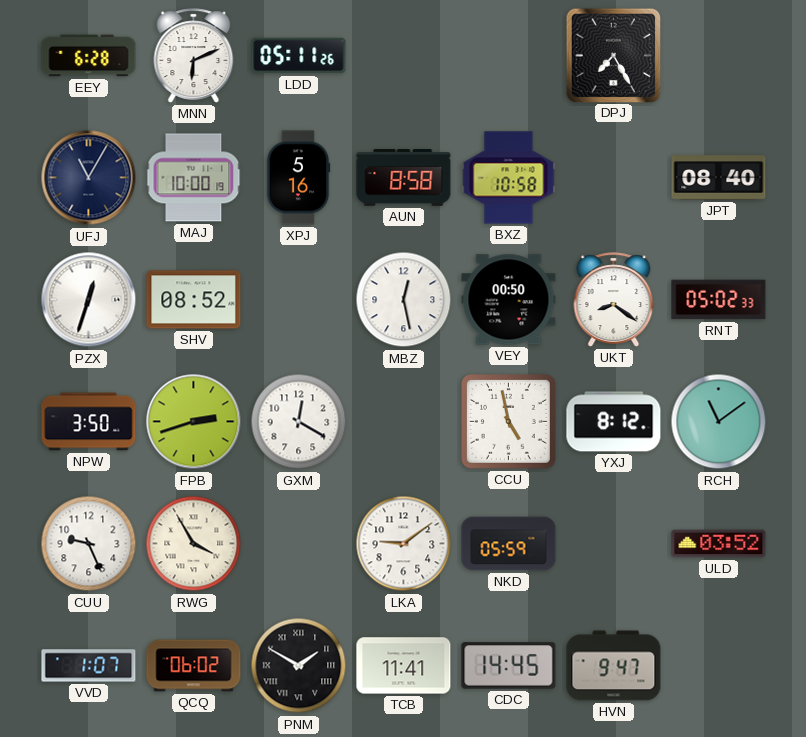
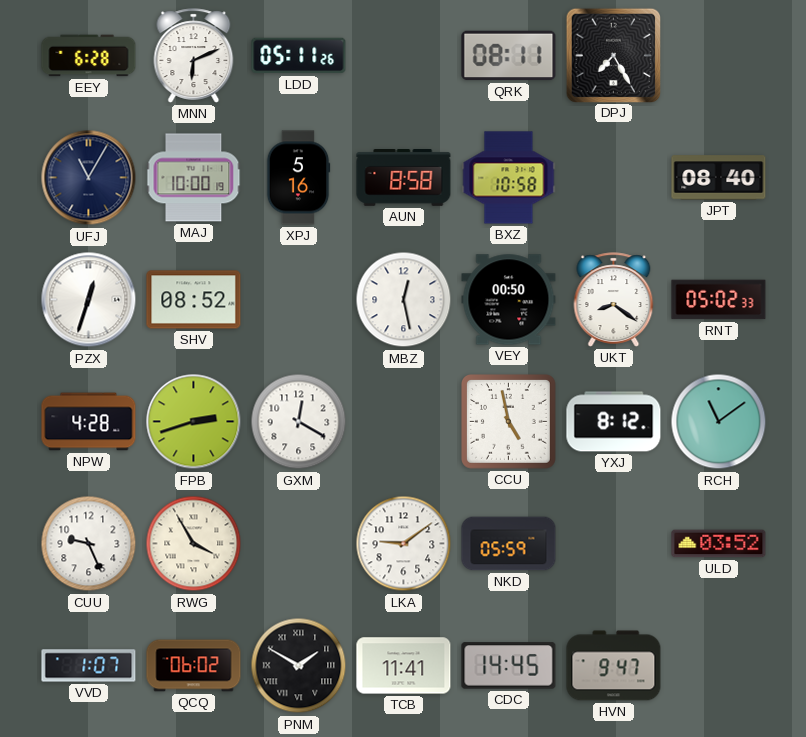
QRK: none -> 08:11 (509, 56)
NPW: 3:50 -> 4:28 (89, 422)
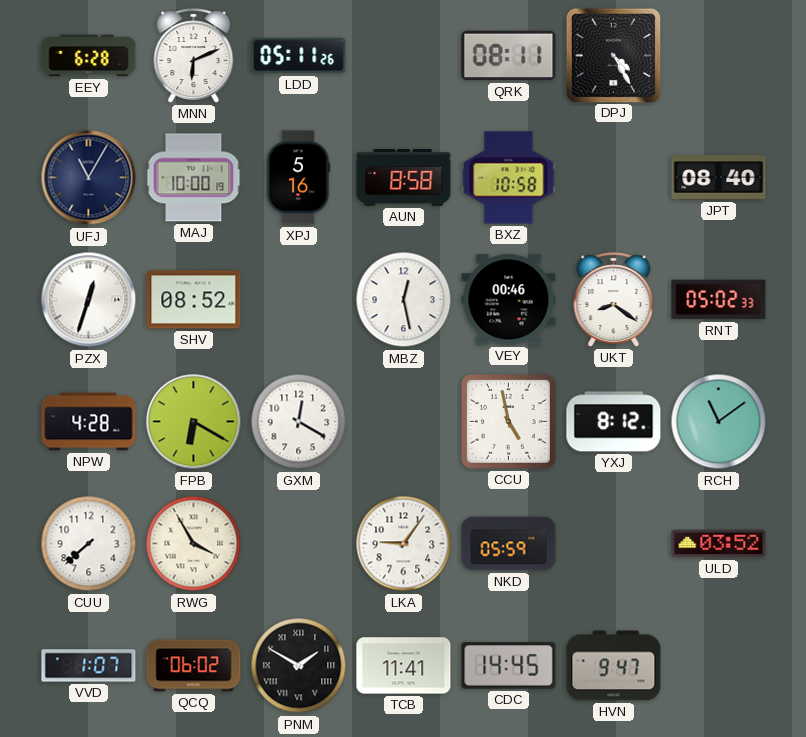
DPJ: 7:25 -> 4:25 (613, 55)
VEY: 00:50 -> 00:46 (509, 300)
FPB: 2:42 -> 6:20 (194, 422)
CUU: 9:26 -> 7:38 (89, 544)
LKA: 9:09 -> 9:06 (404, 544)
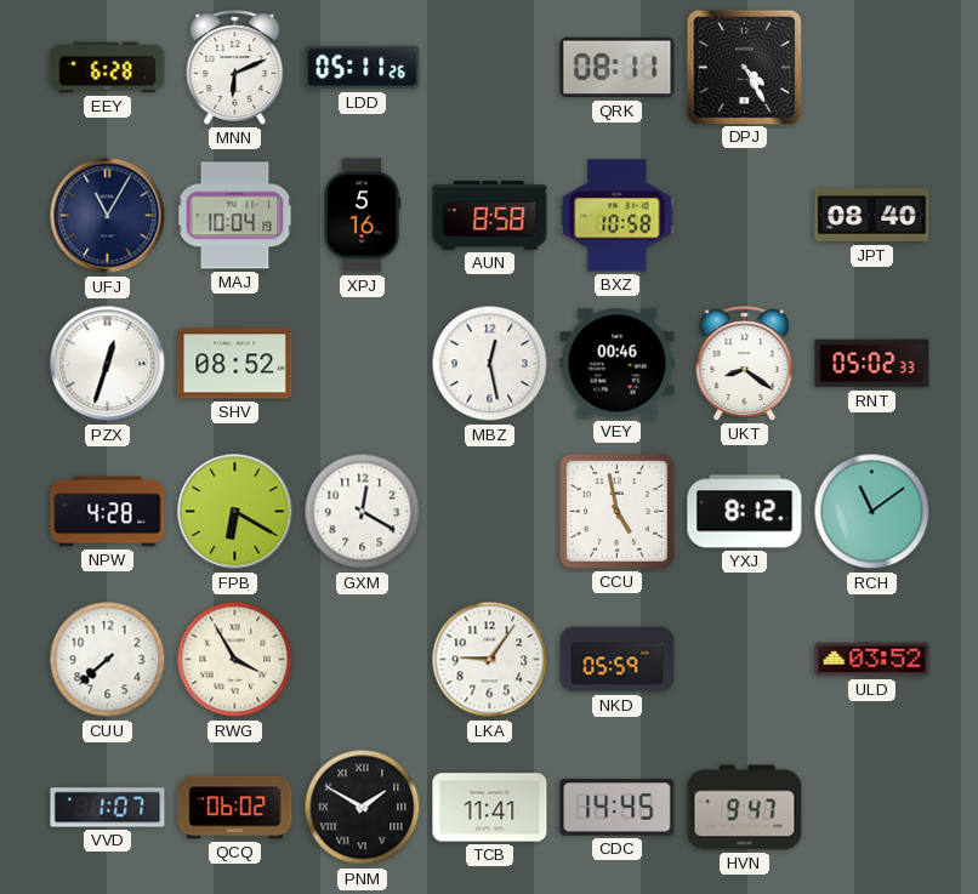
MAJ: 10:00 -> 10:04 (235, 216)
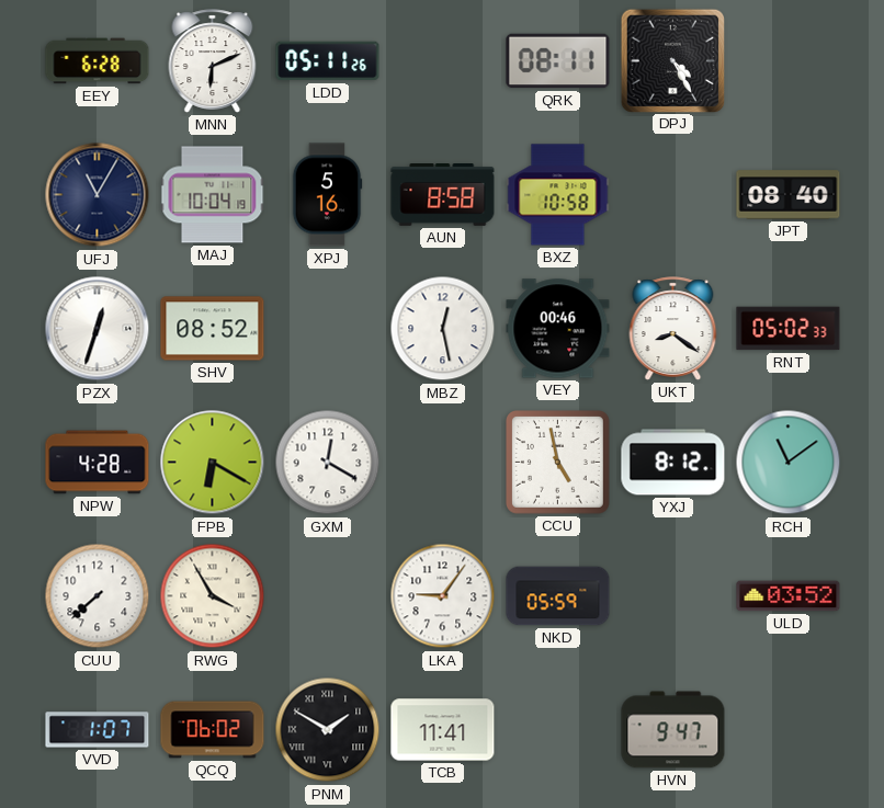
CDC: 14:45 -> none (618, 808)
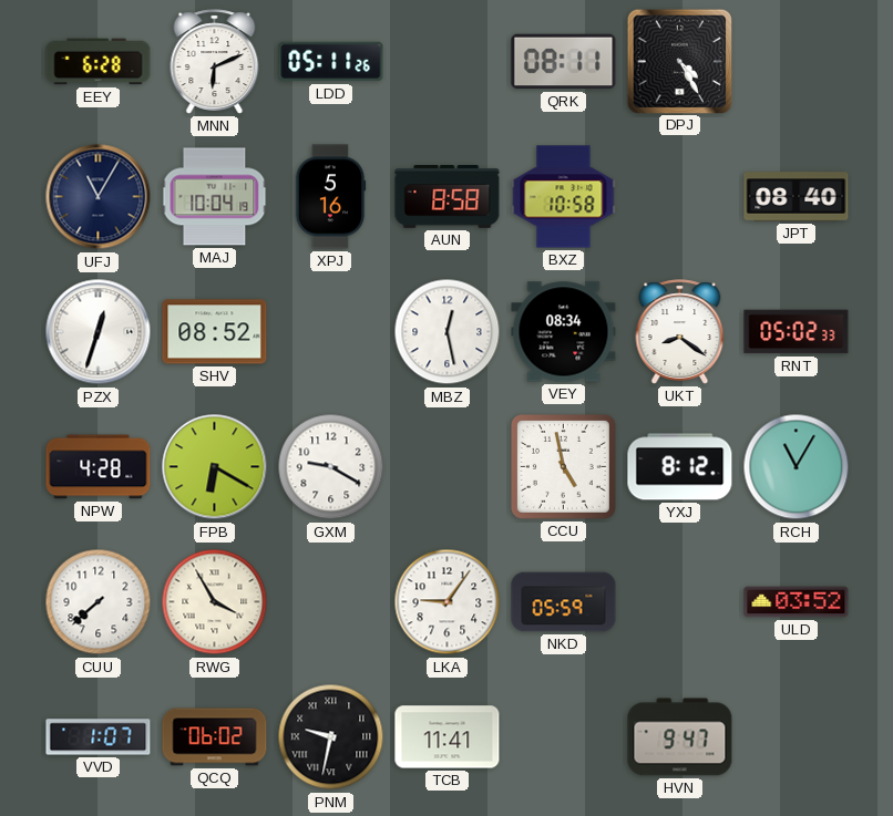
VEY: 00:46 -> 08:34 (564, 332)
GXM: 12:20 -> 9:20 (331, 467)
RCH: 11:09 -> 11:05 (797, 467)
PNM: 1:50 -> 9:32 (331, 737)
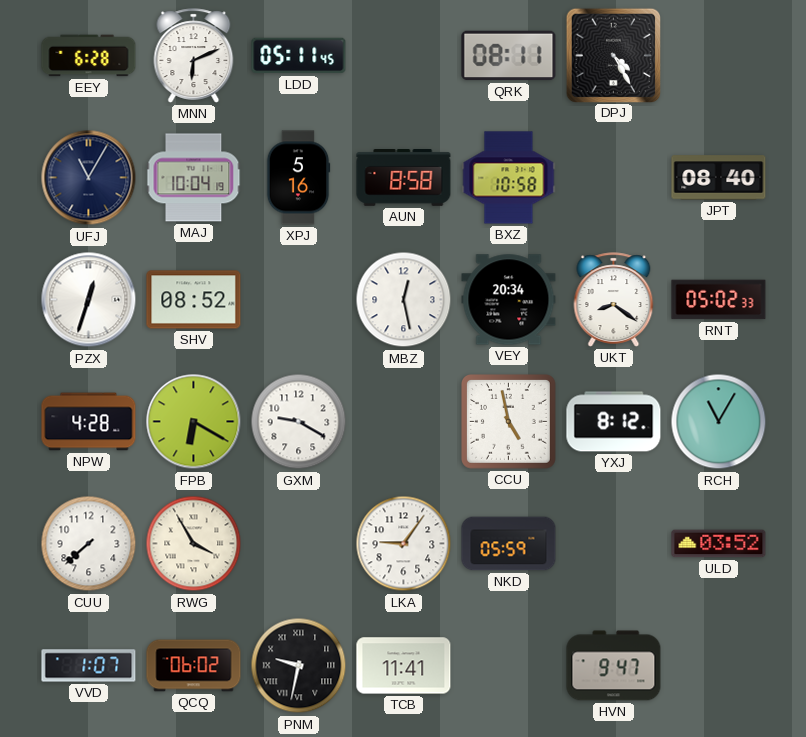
LDD: 05:11:26 -> 05:11:45 (299, 56)
VEY: 08:34 -> 20:34 (509, 300)
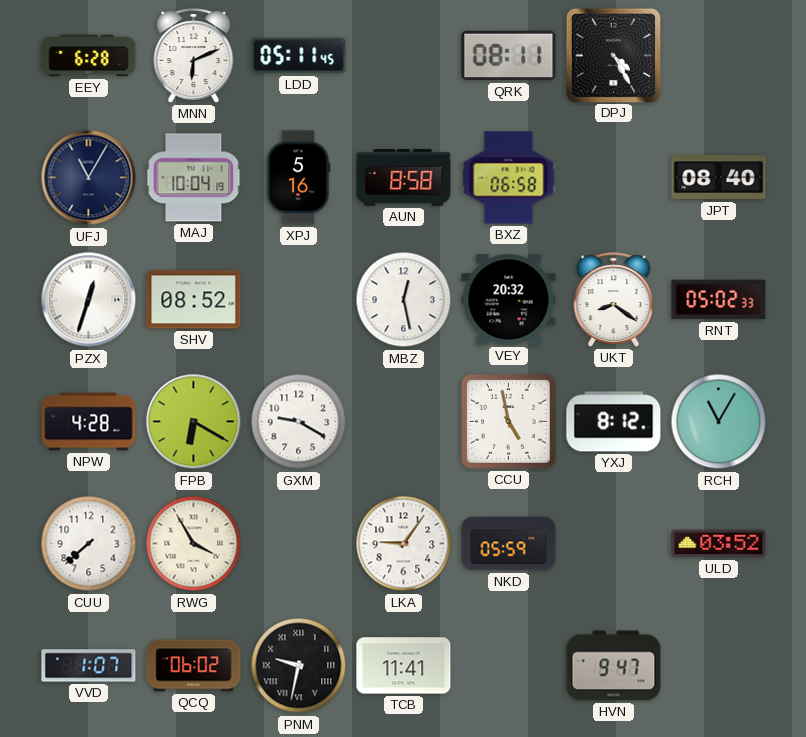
BXZ: 10:58 -> 06:58 (509, 178)
VEY: 20:34 -> 20:32 (509, 300)
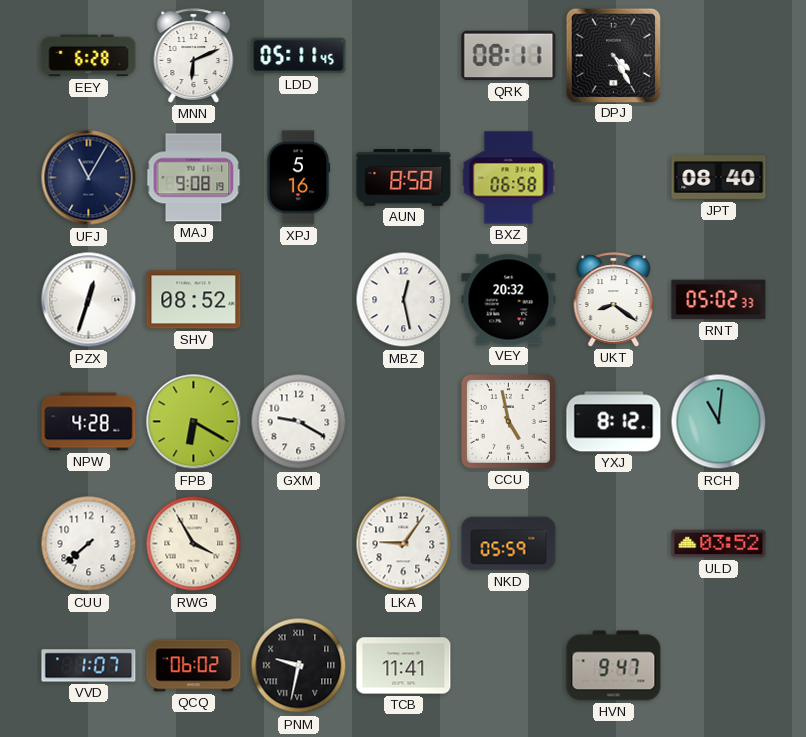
MAJ: 10:04 -> 9:08 (194, 178)
RCH: 11:05 -> 11:01 (719, 422)
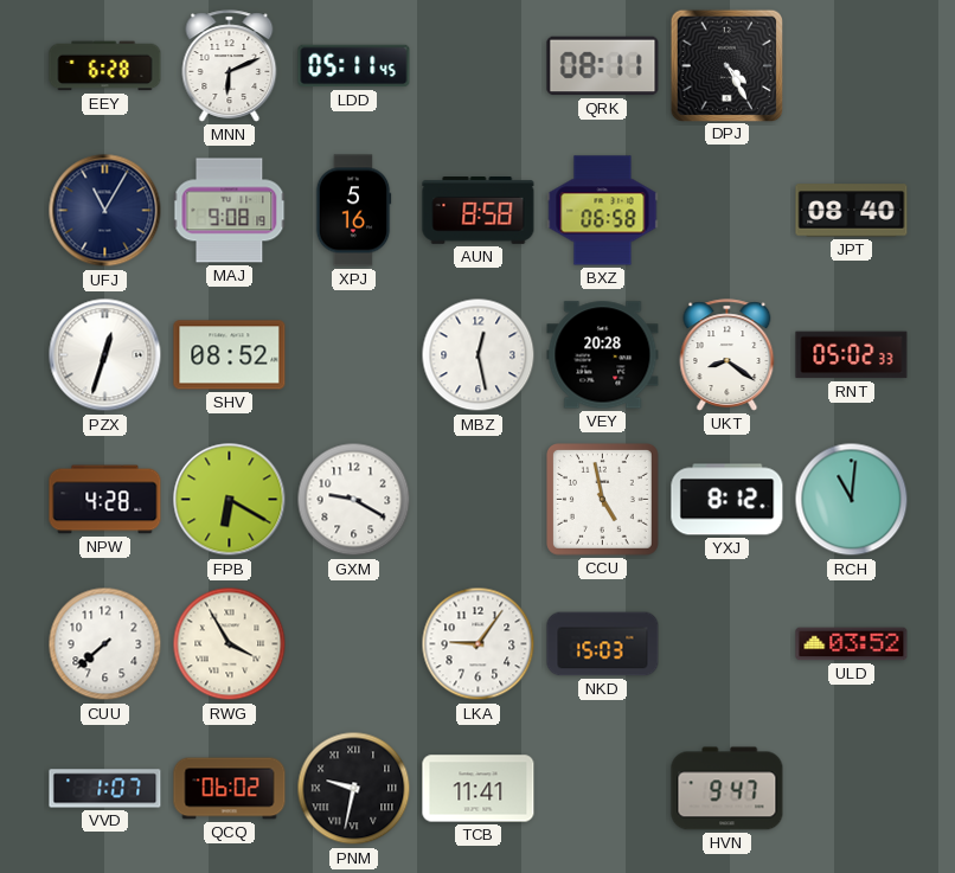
VEY: 20:32 -> 20:28 (603, 355)
NKD: 05:59 -> 15:03 (603, 644)
